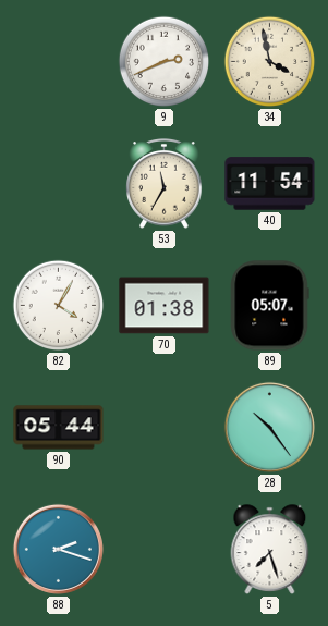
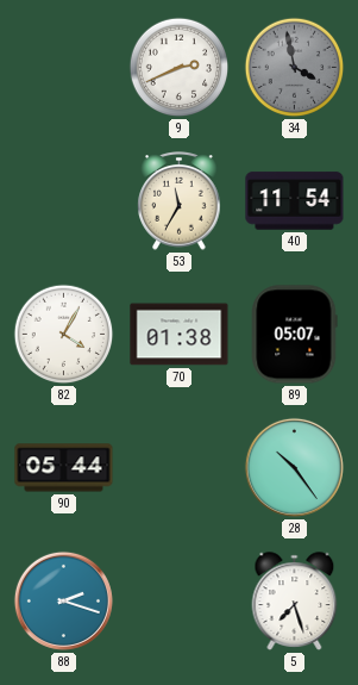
34 dial: cream -> grey (295, 68)
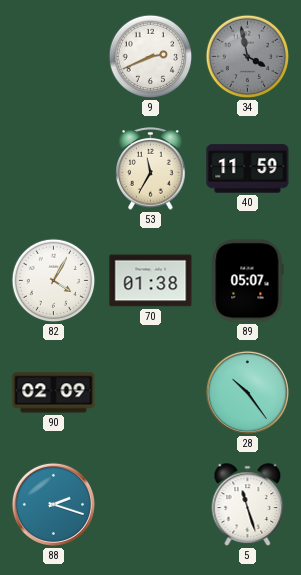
40: 11:54 -> 11:59 (248, 169)
90: 05:44 -> 02:09 (54, 393)
5: 7:27 -> 11:27 (248, 505)
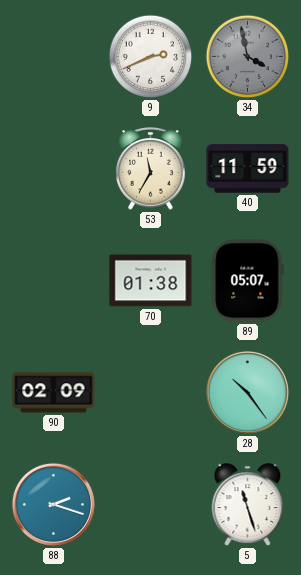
82: 4:05 -> none (54, 281)
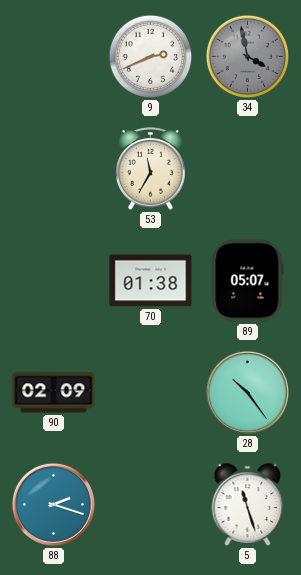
40: 11:59 -> none (248, 169)
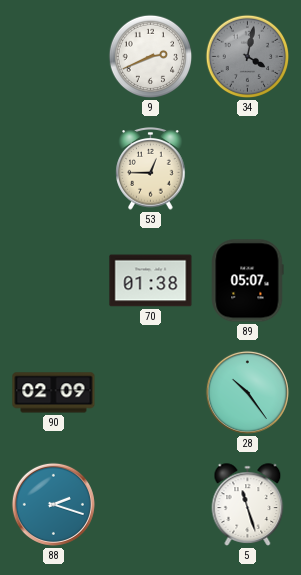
34: 3:58 -> 4:02 (248, 57)
53: 11:35 -> 12:45 (151, 169)
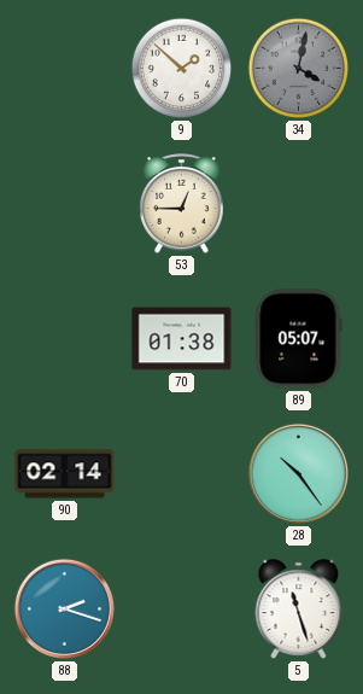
9: 2:41 -> 1:52 (182, 69)
90: 02:09 -> 02:14 (65, 474)
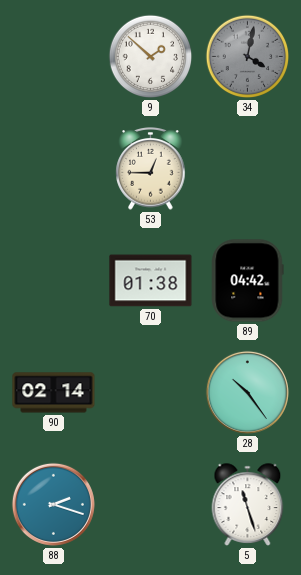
89: 05:07 -> 04:42 (248, 281)
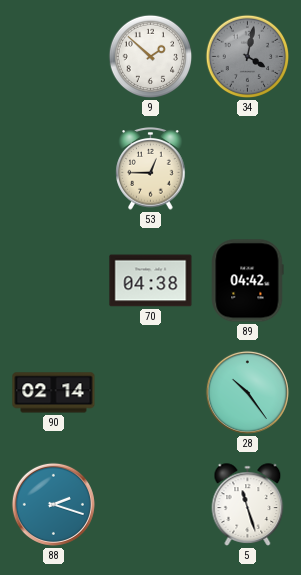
70: 01:38 -> 04:38 (151, 281)
